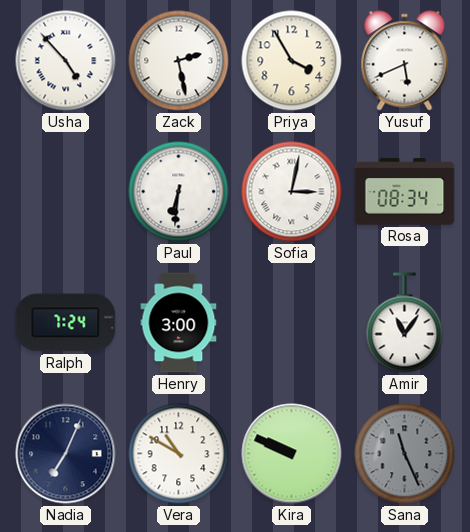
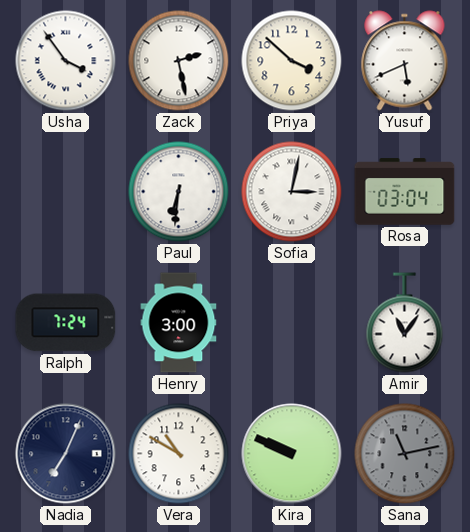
Usha: 4:53 -> 3:54 (66, 61)
Priya: 3:55 -> 3:52 (292, 61)
Rosa: 08:34 -> 03:04 (405, 192)
Sana: 11:26 -> 11:13 (405, 454)
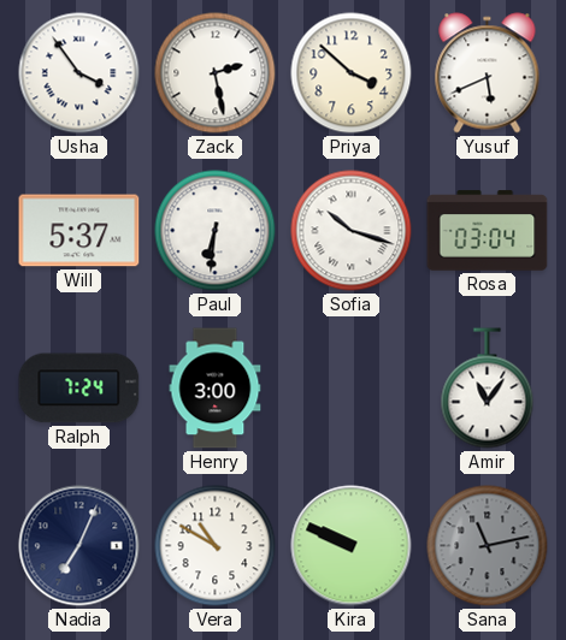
Will: none -> 5:37 (79, 231)
Sofia: 3:02 -> 10:18 (352, 231)
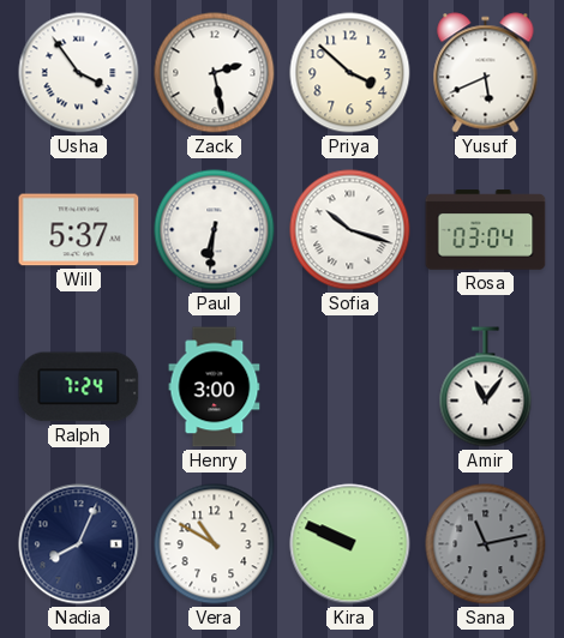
Nadia: 7:04 -> 8:04 (79, 544)
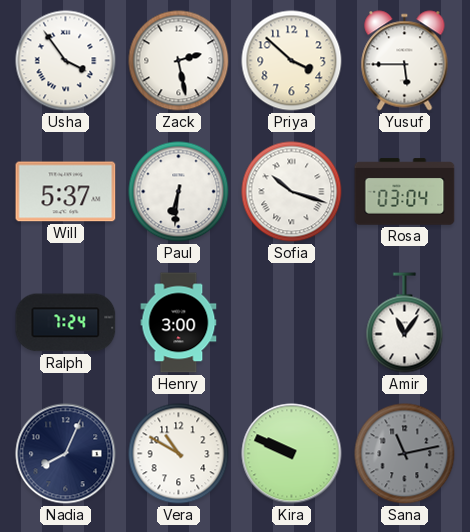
Yusuf: 5:41 -> 5:45 (405, 61)
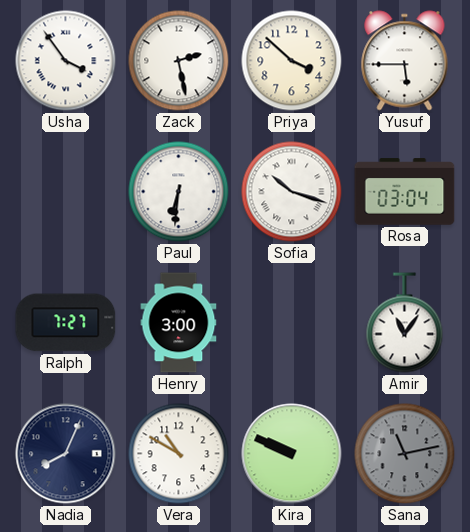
Will: 5:37 -> none (66, 192)
Ralph: 7:24 -> 7:27 (66, 323)
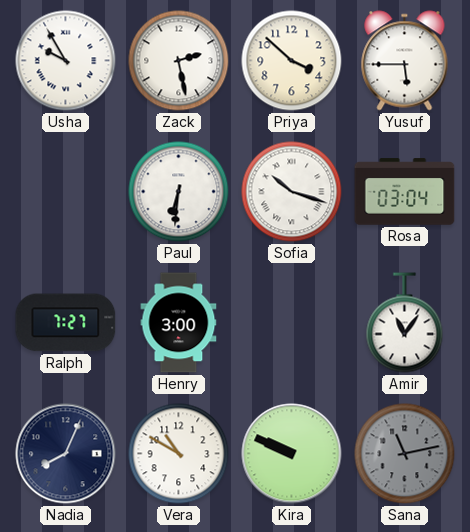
Usha: 3:54 -> 9:55 (66, 61)
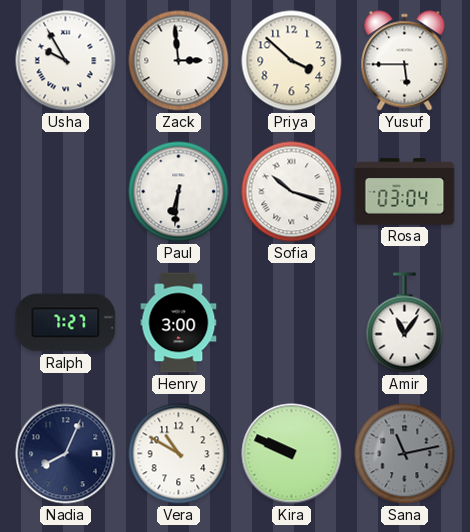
Zack: 2:28 -> 2:59 (179, 61)
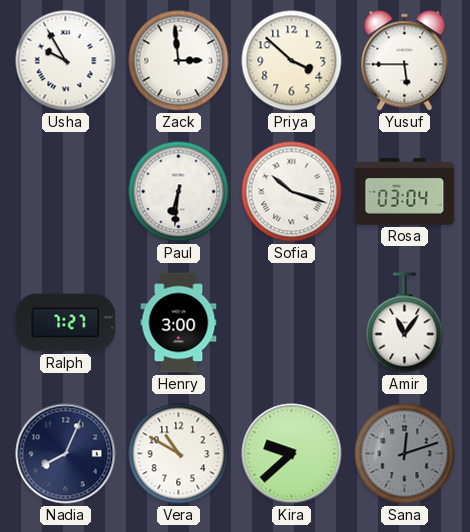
Kira: 9:49 -> 9:38 (292, 454)
Sana: 11:13 -> 12:12 (405, 454)
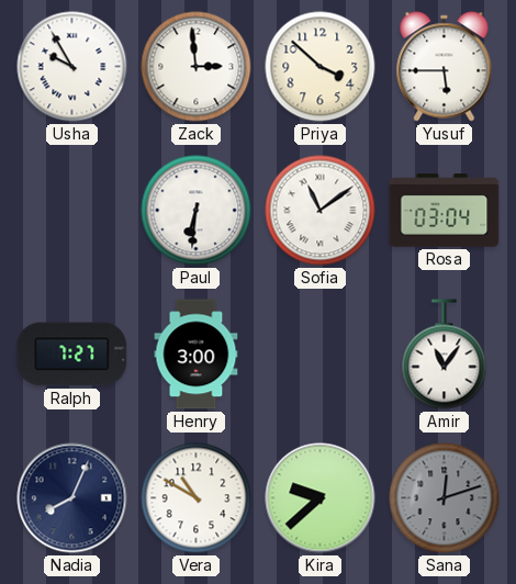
Sofia: 10:18 -> 11:09 (321, 211)
